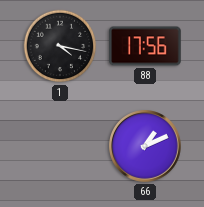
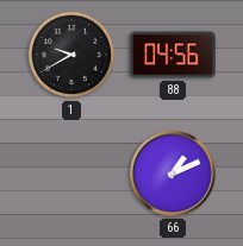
1: 4:17 -> 9:40 (71, 55)
88: 17:56 -> 04:56 (173, 55)
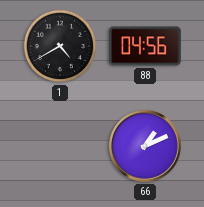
1: 9:40 -> 4:40 (60, 46)
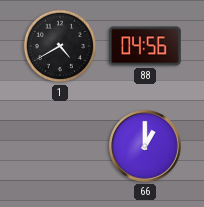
66: 1:11 -> 1:00 (146, 147)
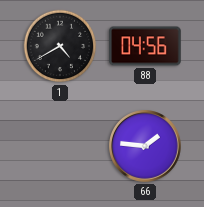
66: 1:00 -> 1:46 (146, 147)
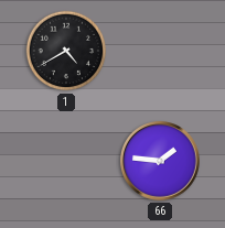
88: 04:56 -> none (145, 46)
